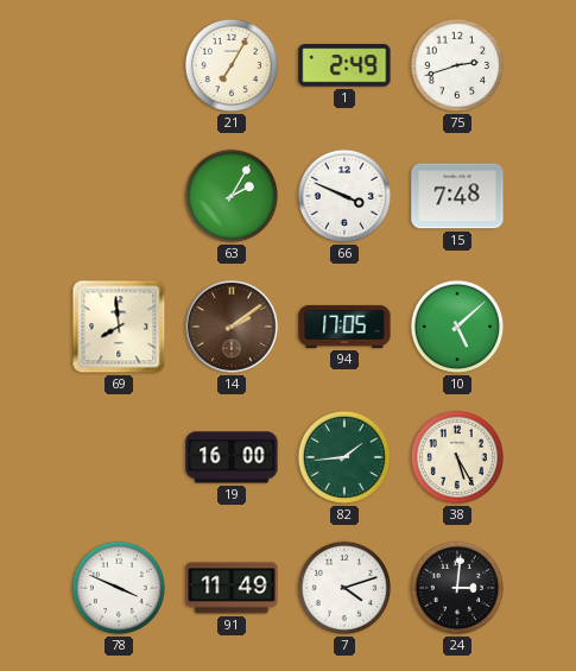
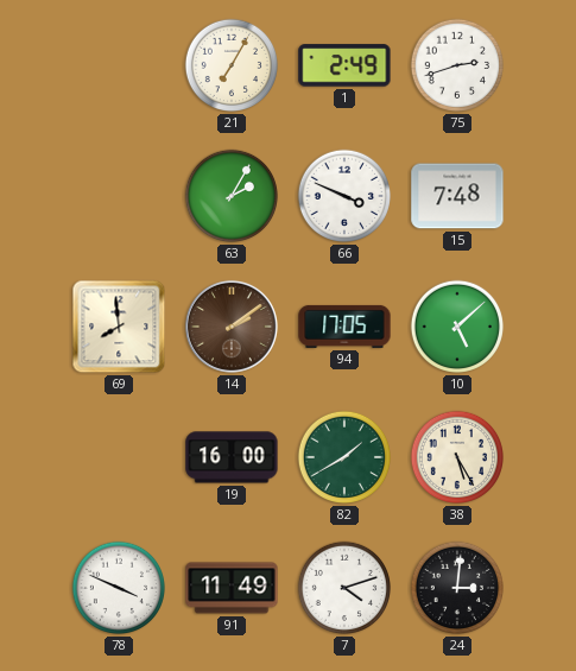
82: 1:44 -> 1:40 (344, 457)
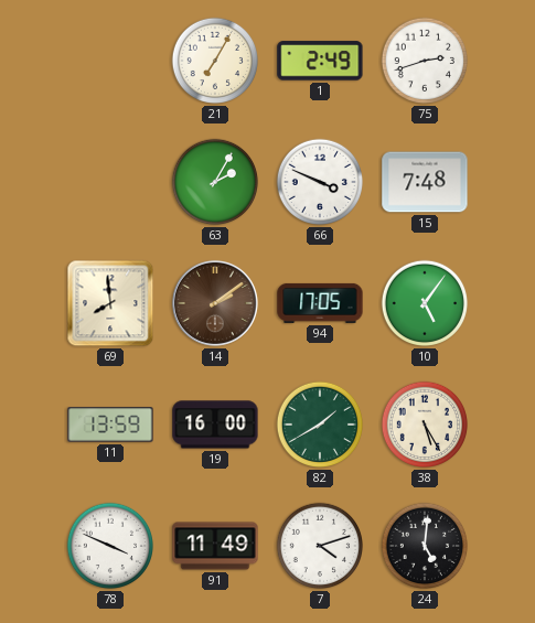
10: 5:08 -> 5:06 (425, 303)
11: none -> 13:59 (110, 425)
24: 3:01 -> 5:01 (425, 546)
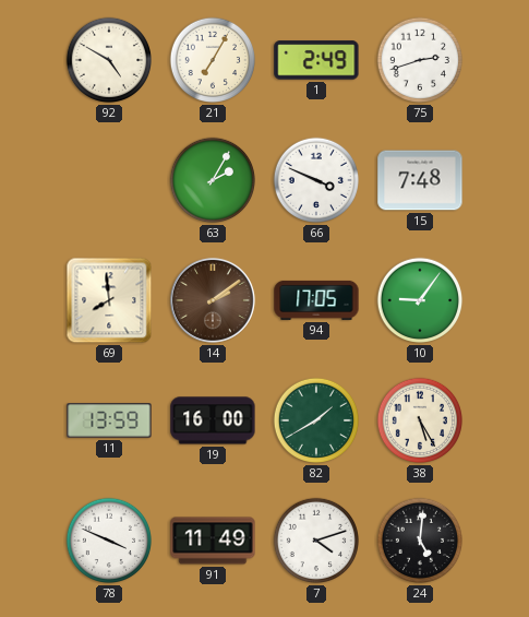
92: none -> 4:50 (109, 60)
10: 5:06 -> 9:06 (420, 300)
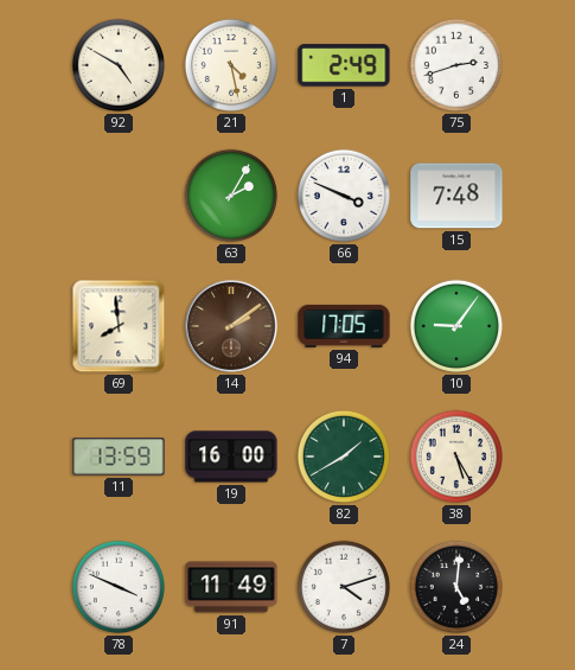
21: 7:05 -> 4:28 (231, 65)
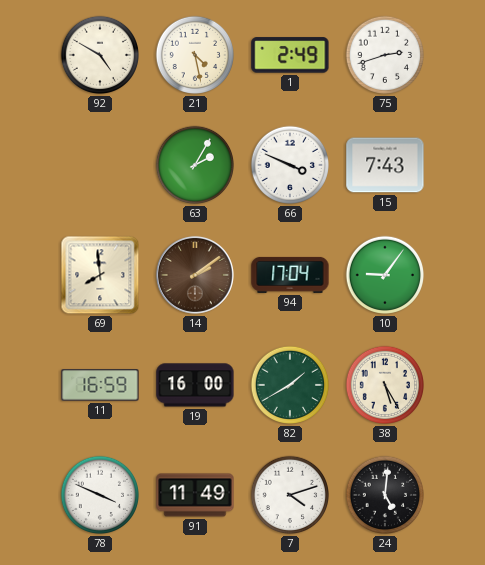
15: 7:48 -> 7:43 (385, 165)
94: 17:05 -> 17:04 (290, 275)
11: 13:59 -> 16:59 (100, 385)
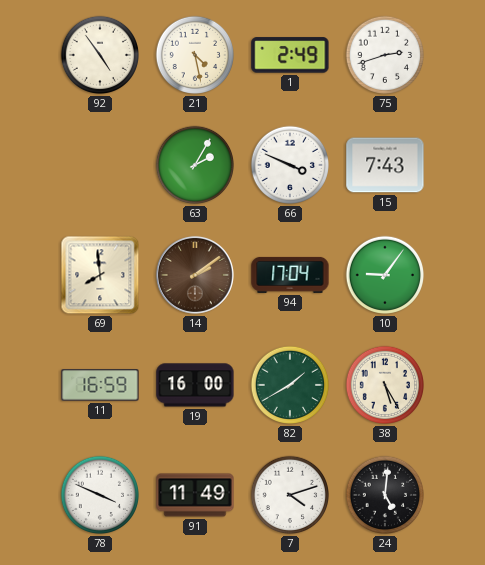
92: 4:50 -> 4:54 (100, 55)
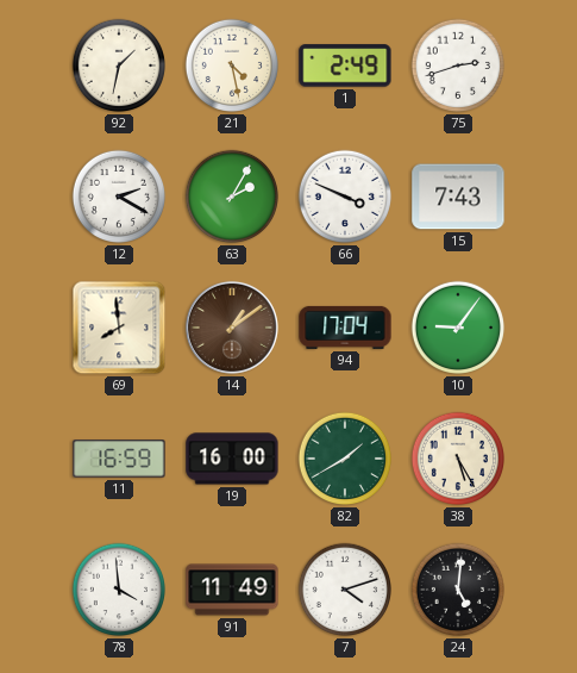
92: 4:54 -> 1:32 (119, 66)
12: none -> 2:20 (119, 197)
14: 2:09 -> 1:09 (232, 328)
78: 3:49 -> 3:59 (119, 590)
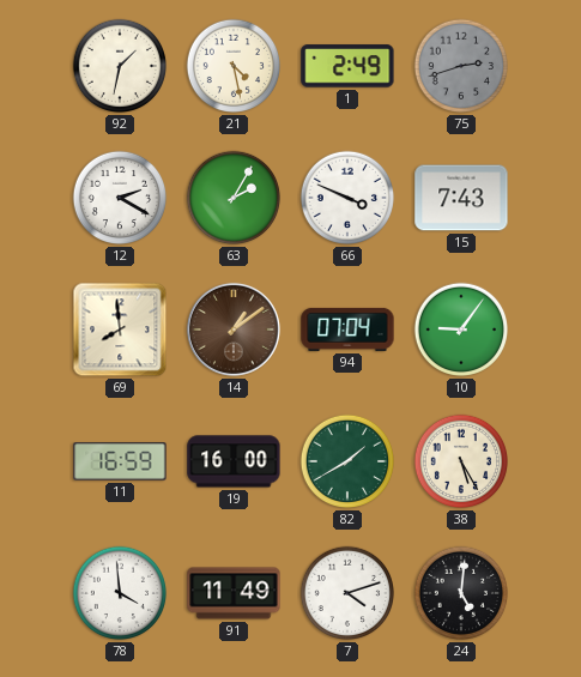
75 dial: white -> grey (461, 66)
94: 17:04 -> 07:04 (347, 330)
